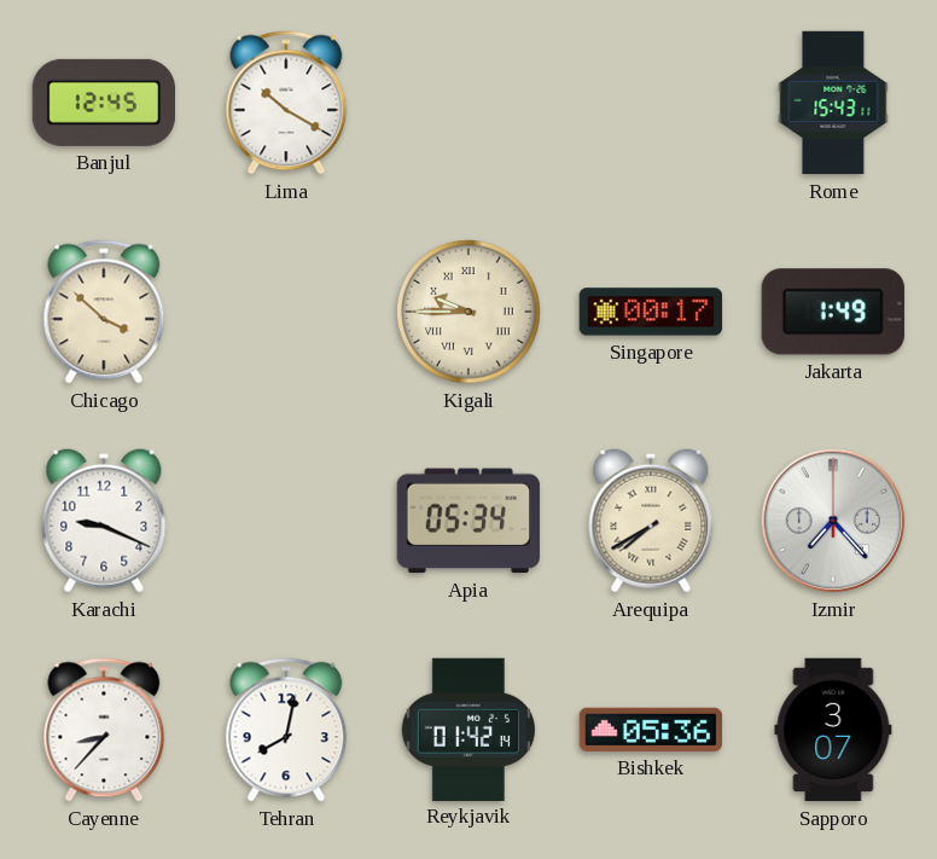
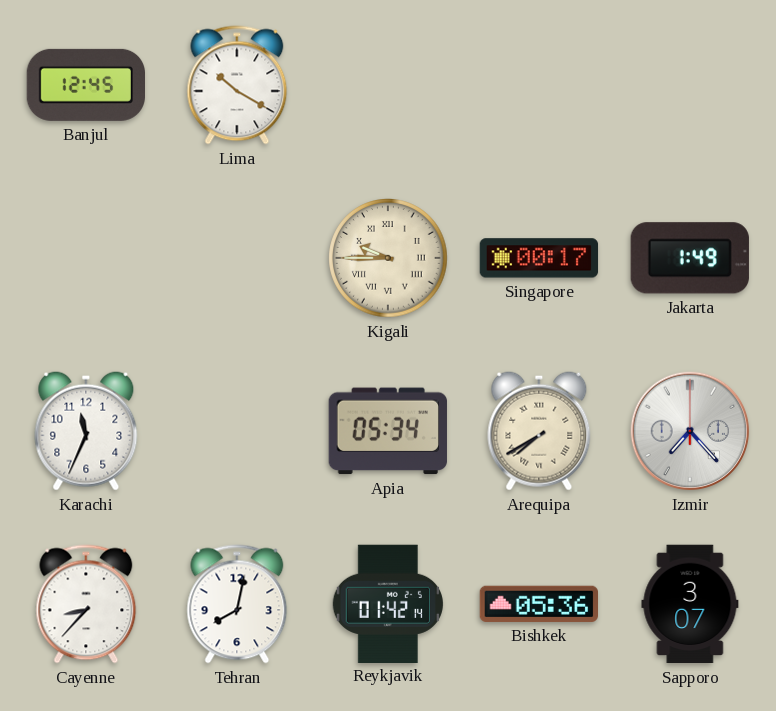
Rome: 15:43 -> none (833, 103)
Chicago: 3:52 -> none (104, 312)
Karachi: 9:19 -> 11:34 (86, 431)
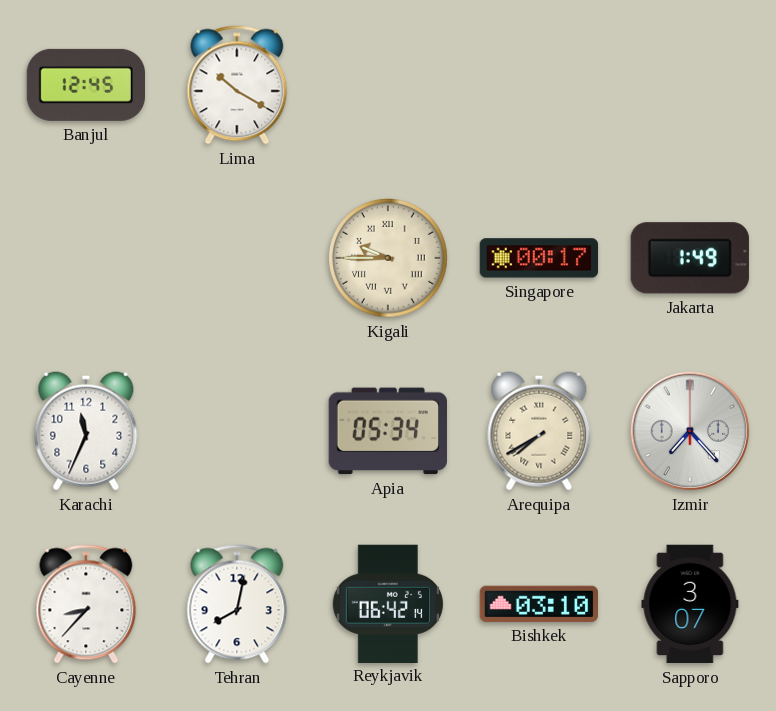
Reykjavik: 01:42 -> 06:42 (388, 603)
Bishkek: 05:36 -> 03:10 (538, 604)
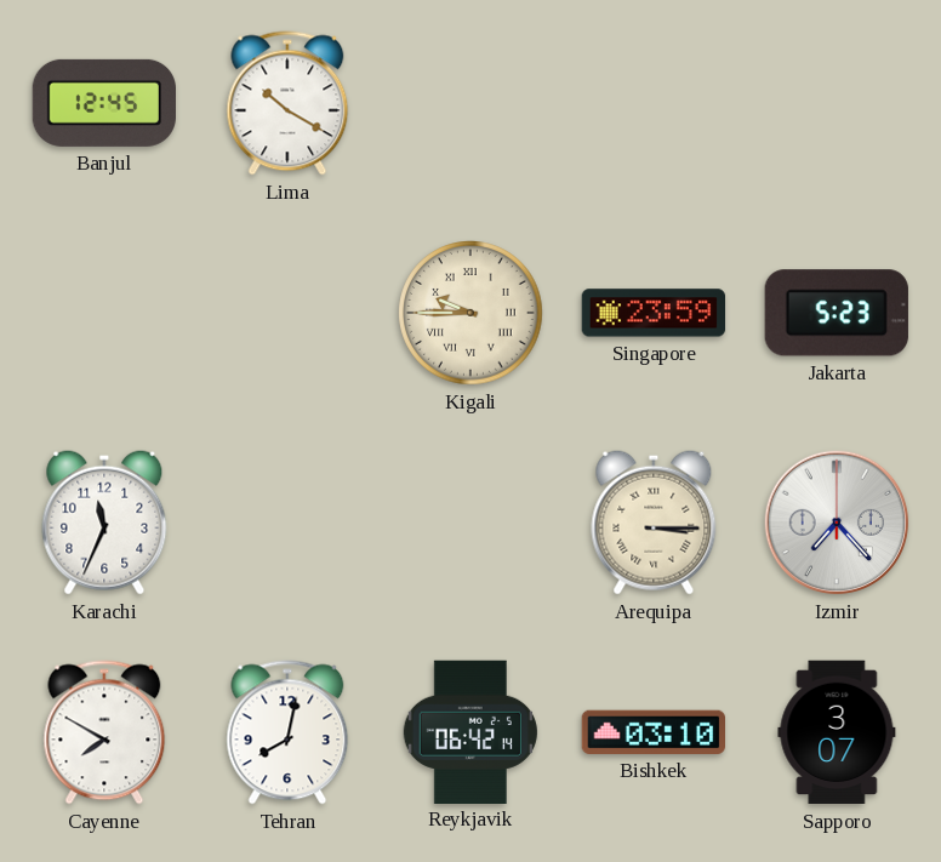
Singapore: 00:17 -> 23:59 (654, 313)
Jakarta: 1:49 -> 5:23 (837, 313)
Apia: 05:34 -> none (387, 431)
Arequipa: 7:40 -> 3:15 (654, 523)
Cayenne: 8:37 -> 7:50 (104, 732)
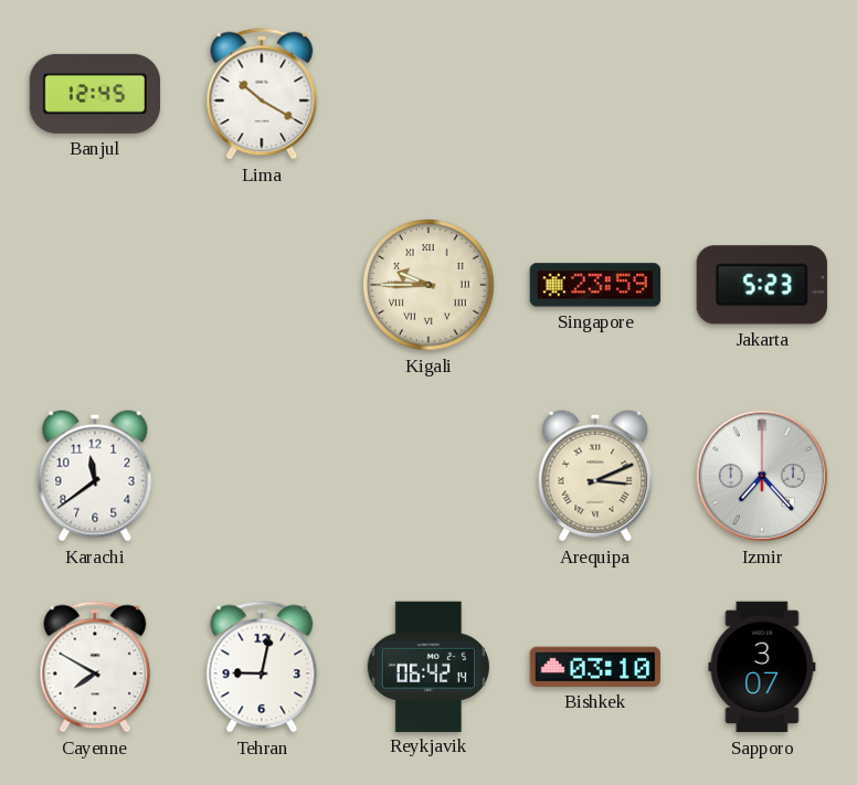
Karachi: 11:34 -> 11:39 (95, 476)
Arequipa: 3:15 -> 3:11 (595, 476)
Tehran: 8:02 -> 9:02 (262, 667)
